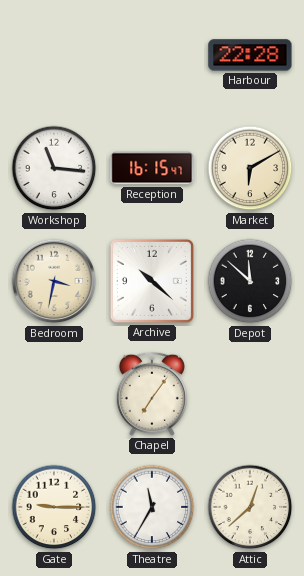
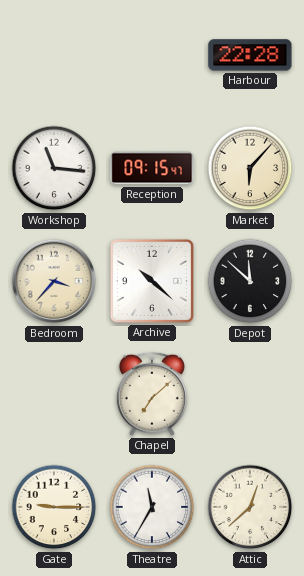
Reception: 16:15 -> 09:15 (152, 168)
Market: 6:10 -> 6:07 (250, 168)
Bedroom: 3:32 -> 3:37 (54, 281)
Chapel: 7:06 -> 7:08 (152, 394)
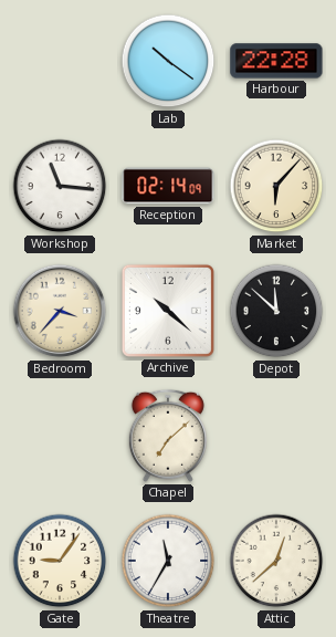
Lab: none -> 10:21 (168, 61)
Reception: 09:15 -> 02:14 (168, 186)
Gate: 9:15 -> 9:06 (60, 561)
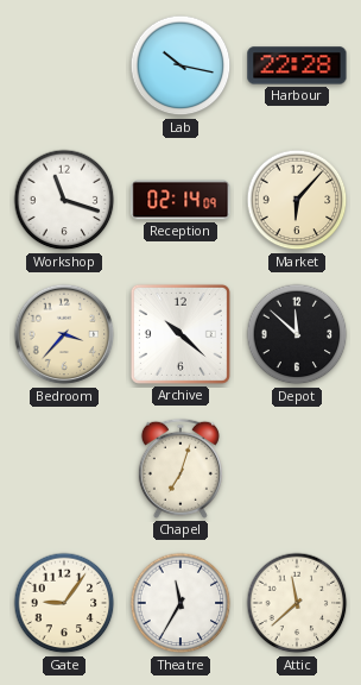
Lab: 10:21 -> 10:17 (180, 65)
Workshop: 11:16 -> 11:18 (64, 200)
Chapel: 7:08 -> 7:03 (180, 469)
Attic: 12:38 -> 11:38 (297, 603)
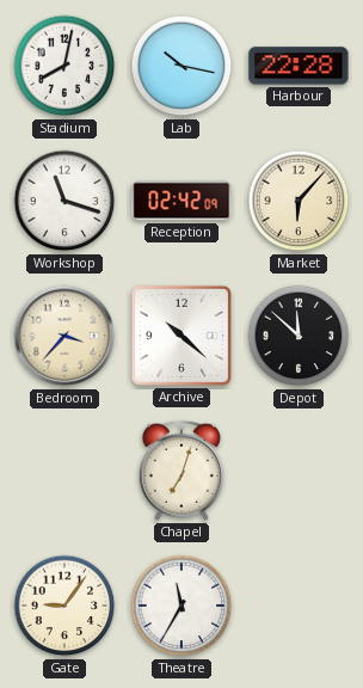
Stadium: none -> 8:02 (64, 66)
Reception: 02:14 -> 02:42 (181, 201)
Attic: 11:38 -> none (297, 603)
